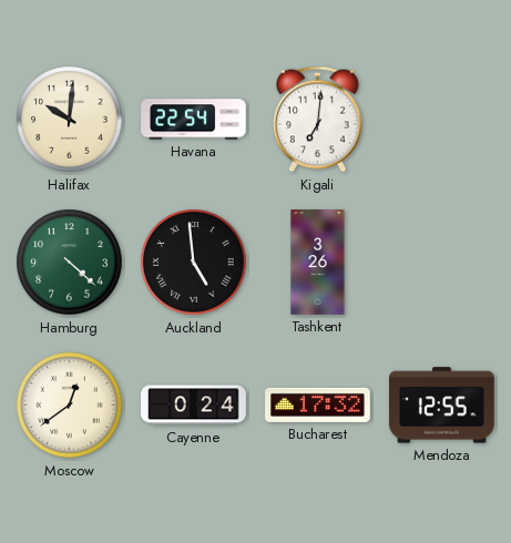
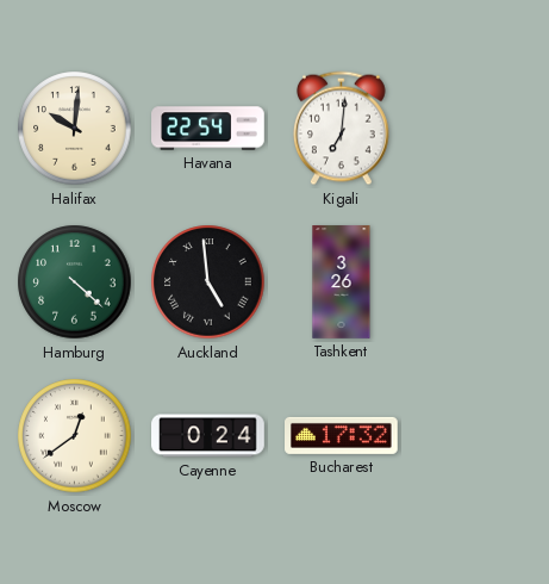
Mendoza: 12:55 -> none (442, 406)
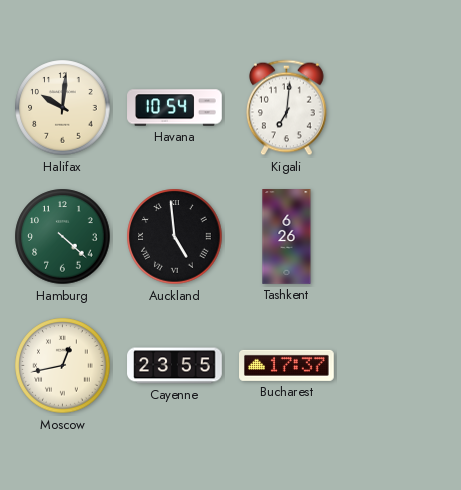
Havana: 22:54 -> 10:54 (175, 108)
Tashkent: 3:26 -> 6:26 (287, 237)
Moscow: 12:39 -> 12:43 (63, 366)
Cayenne: 0:24 -> 23:55 (175, 366)
Bucharest: 17:32 -> 17:37 (287, 365)
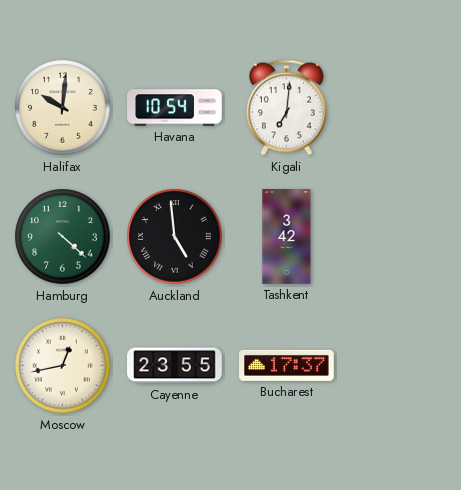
Tashkent: 6:26 -> 3:42 (287, 237)
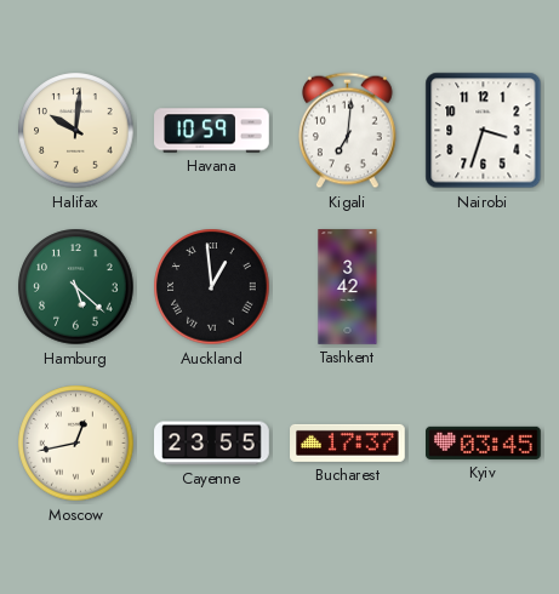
Havana: 10:54 -> 10:59 (212, 131)
Nairobi: none -> 3:33 (484, 131)
Hamburg: 4:22 -> 5:22 (76, 287)
Auckland: 4:59 -> 12:59 (212, 287)
Kyiv: none -> 03:45 (484, 442)
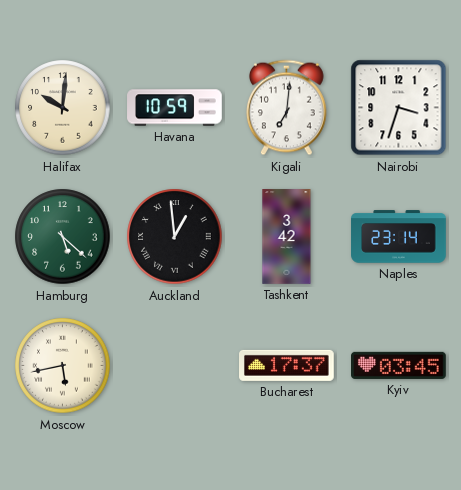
Naples: none -> 23:14 (399, 237)
Moscow: 12:43 -> 5:43 (63, 366)
Cayenne: 23:55 -> none (212, 444)
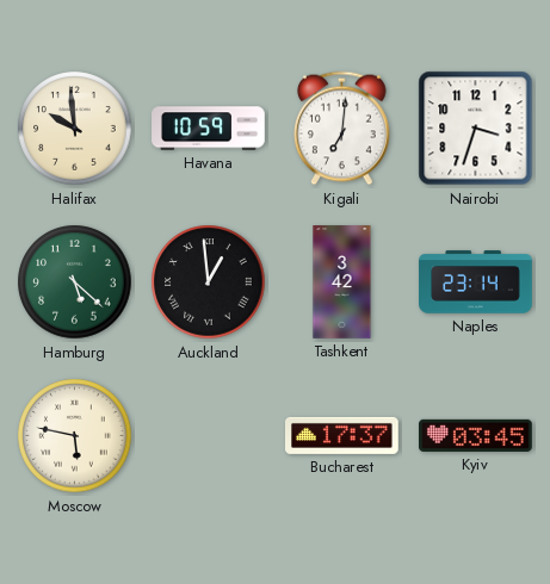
Halifax: 10:01 -> 9:59 (75, 129)
Moscow: 5:43 -> 5:47 (75, 436)
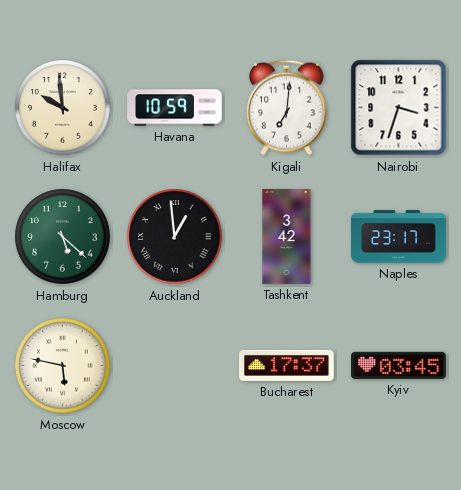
Naples: 23:14 -> 23:17 (399, 237)
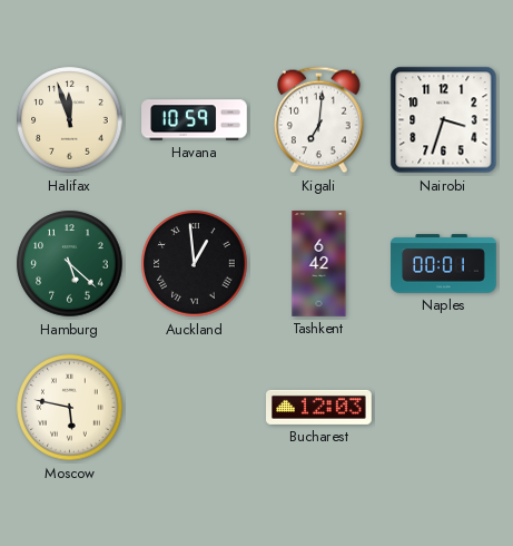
Halifax: 9:59 -> 11:57 (70, 120)
Tashkent: 3:42 -> 6:42 (319, 264)
Naples: 23:17 -> 00:01 (444, 264)
Bucharest: 17:37 -> 12:03 (319, 407)
Kyiv: 03:45 -> none (399, 365)
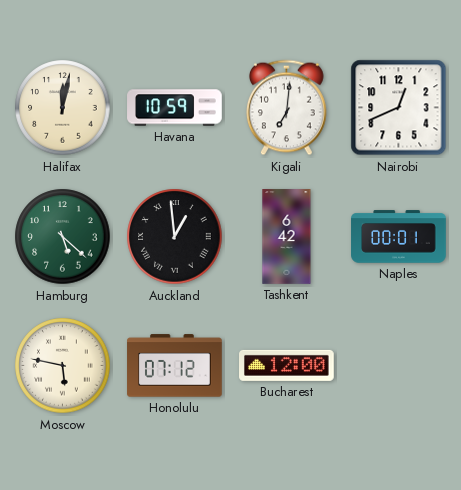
Halifax: 11:57 -> 12:02 (63, 108)
Nairobi: 3:33 -> 12:41 (399, 108)
Honolulu: none -> 07:12 (175, 366)
Bucharest: 12:03 -> 12:00 (287, 365)
